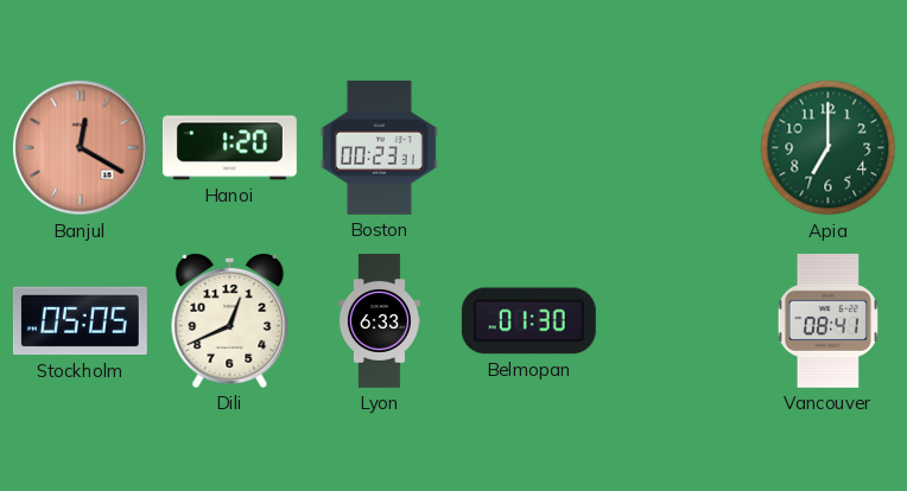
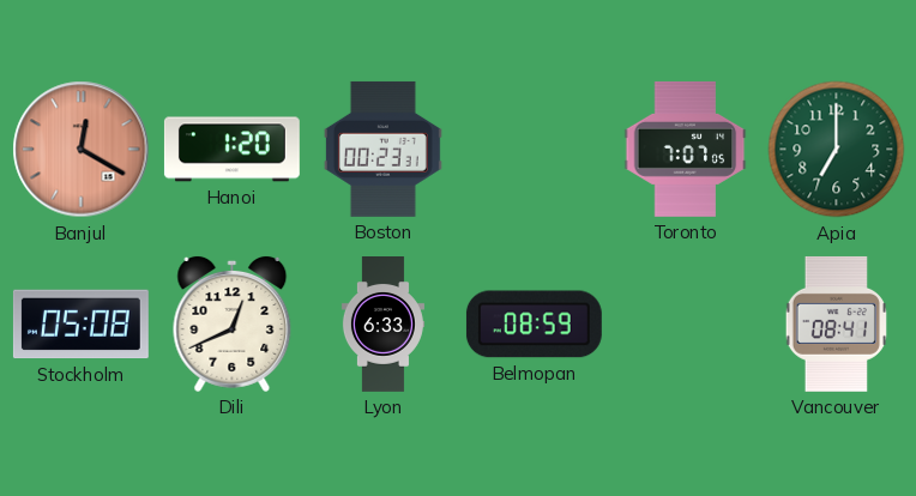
Toronto: none -> 7:07 (686, 149)
Stockholm: 05:05 -> 05:08 (80, 325)
Belmopan: 01:30 -> 08:59 (534, 325)
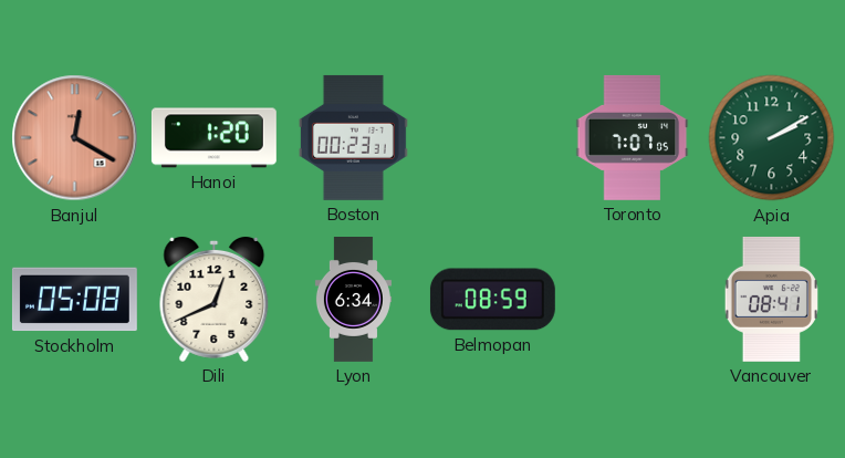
Apia: 7:00 -> 2:10 (772, 138)
Lyon: 6:33 -> 6:34 (353, 300)
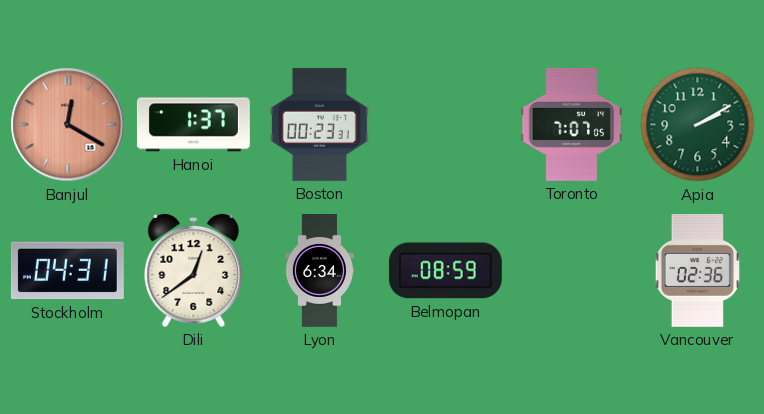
Hanoi: 1:20 -> 1:37 (193, 125)
Stockholm: 05:08 -> 04:31 (67, 271)
Dili: 12:41 -> 12:39 (194, 270)
Vancouver: 08:41 -> 02:36 (697, 270)
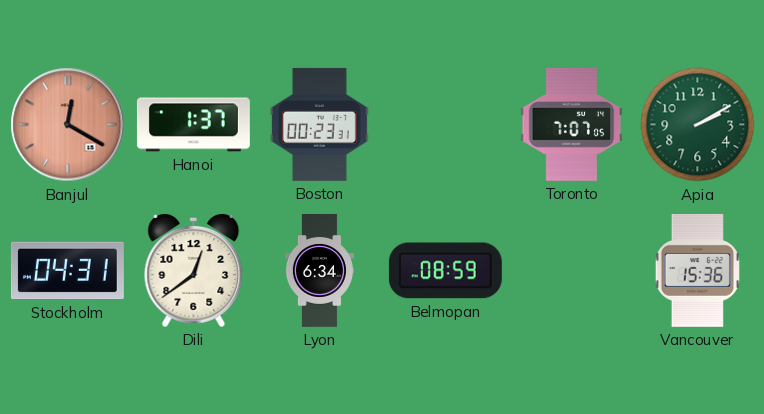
Vancouver: 02:36 -> 15:36 (697, 270)
